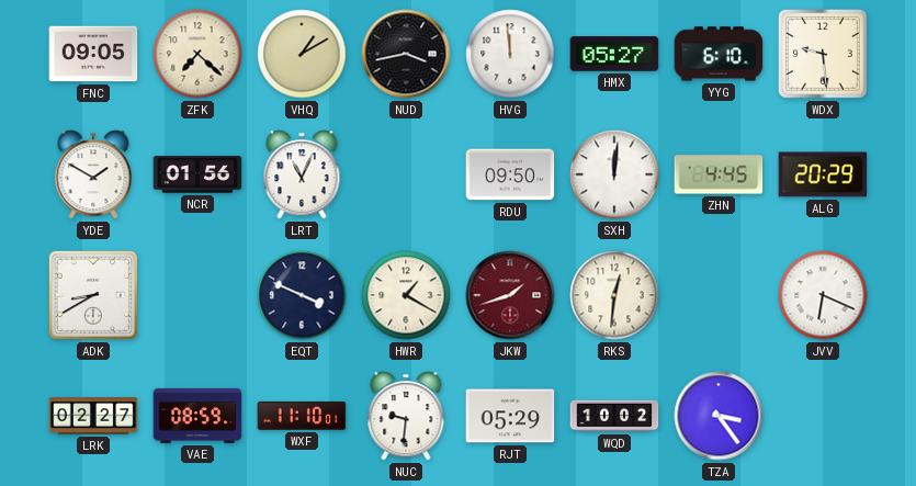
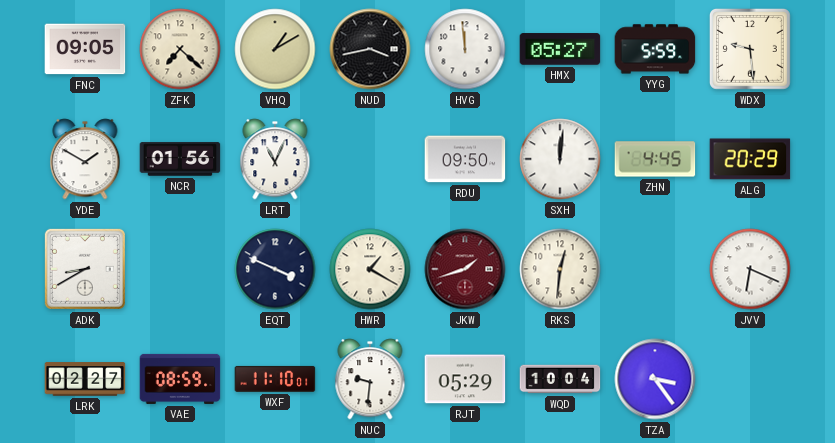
YYG: 6:10 -> 5:59 (655, 49)
WQD: 10:02 -> 10:04 (560, 379)
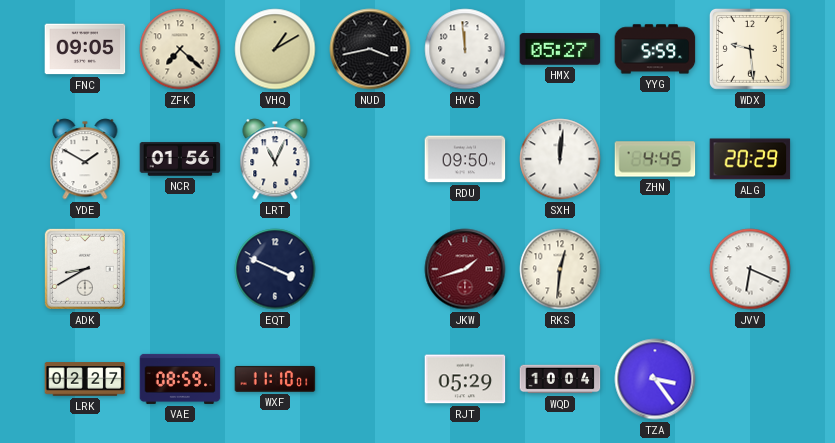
HWR: 1:20 -> none (370, 269)
NUC: 9:31 -> none (370, 379)
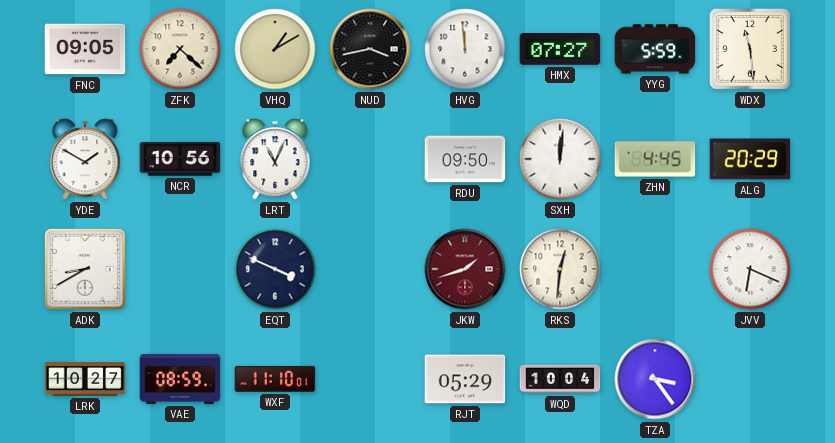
HMX: 05:27 -> 07:27 (560, 49)
WDX: 9:29 -> 11:29 (750, 49)
NCR: 01:56 -> 10:56 (180, 159)
LRK: 02:27 -> 10:27 (85, 379)
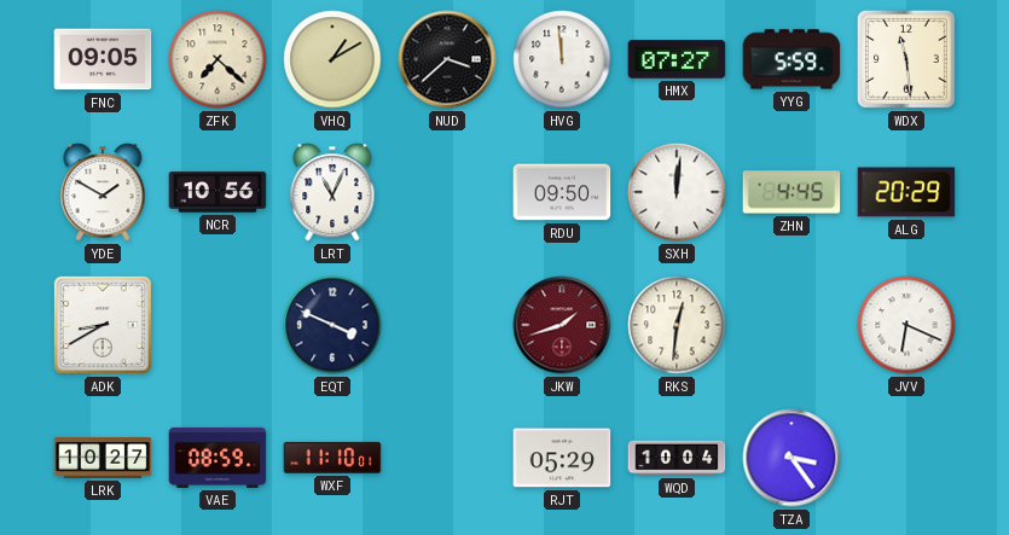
NUD: 3:43 -> 3:38 (447, 59)
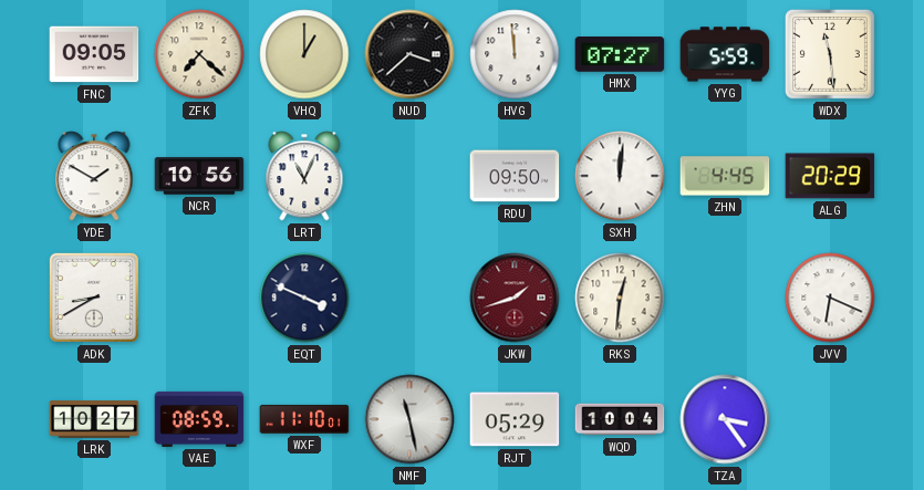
VHQ: 1:10 -> 1:00 (304, 54)
NMF: none -> 11:28 (409, 419)
